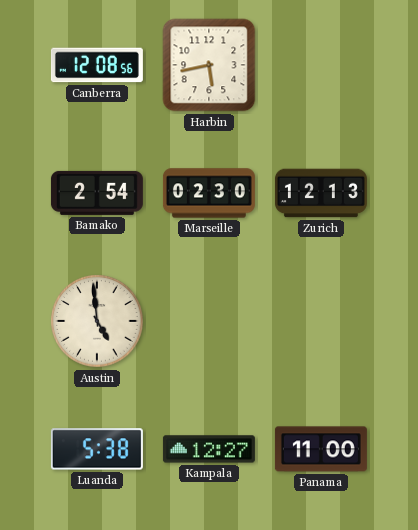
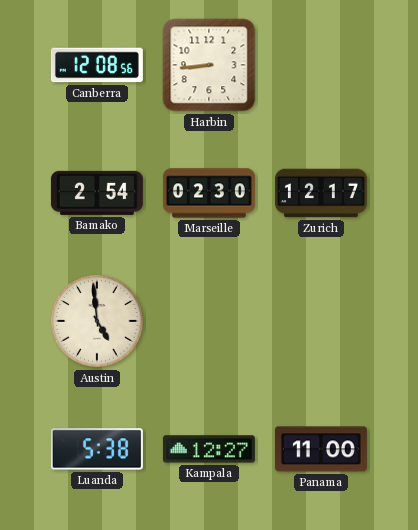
Harbin: 5:43 -> 8:44 (209, 65)
Zurich: 12:13 -> 12:17 (321, 193)
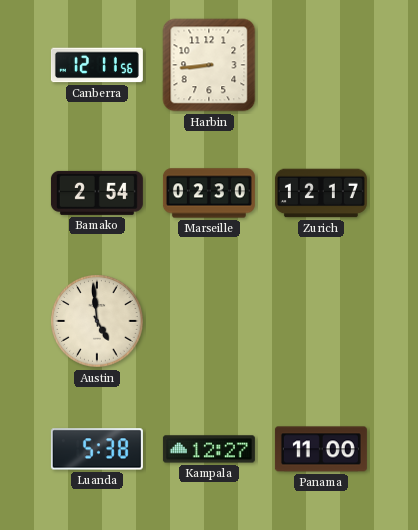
Canberra: 12:08 -> 12:11 (97, 65)
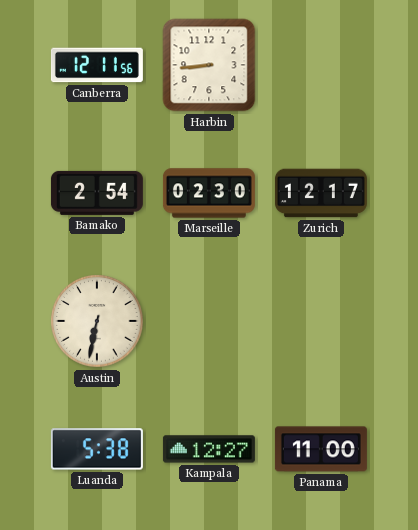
Austin: 4:59 -> 6:32 (97, 321)
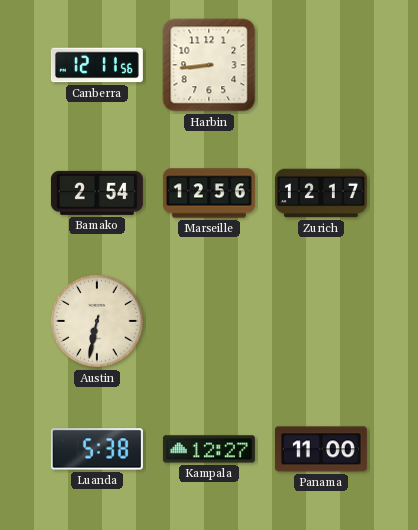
Marseille: 02:30 -> 12:56 (209, 193)
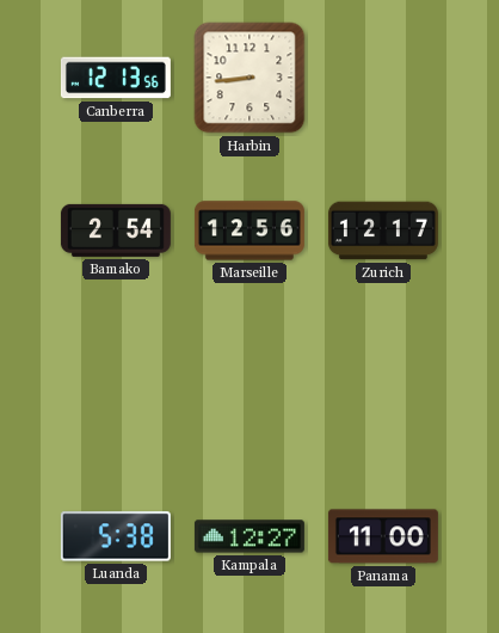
Canberra: 12:11 -> 12:13 (116, 78)
Austin: 6:32 -> none (97, 321)
